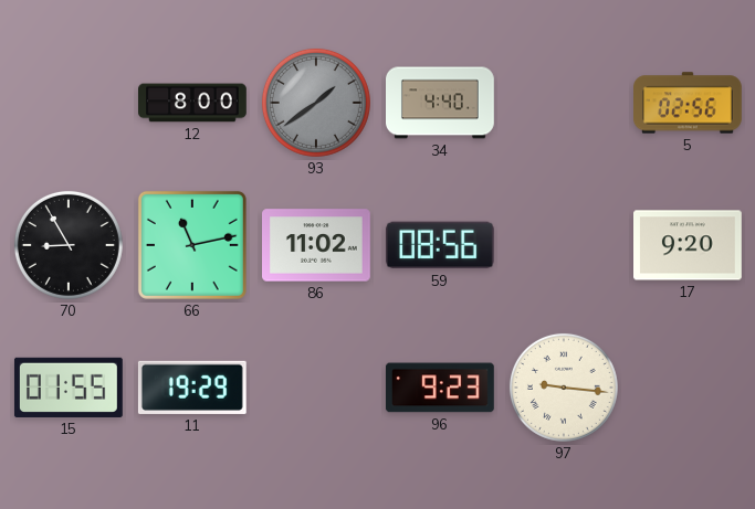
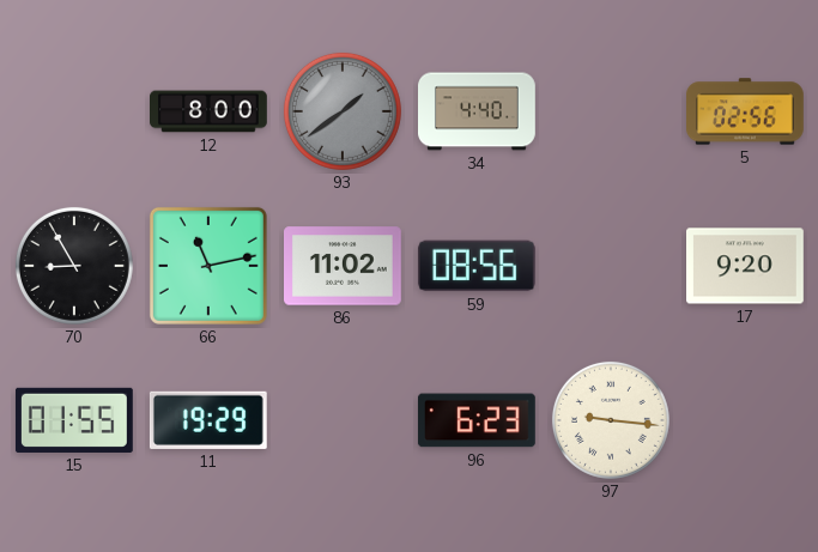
96: 9:23 -> 6:23 (477, 420)
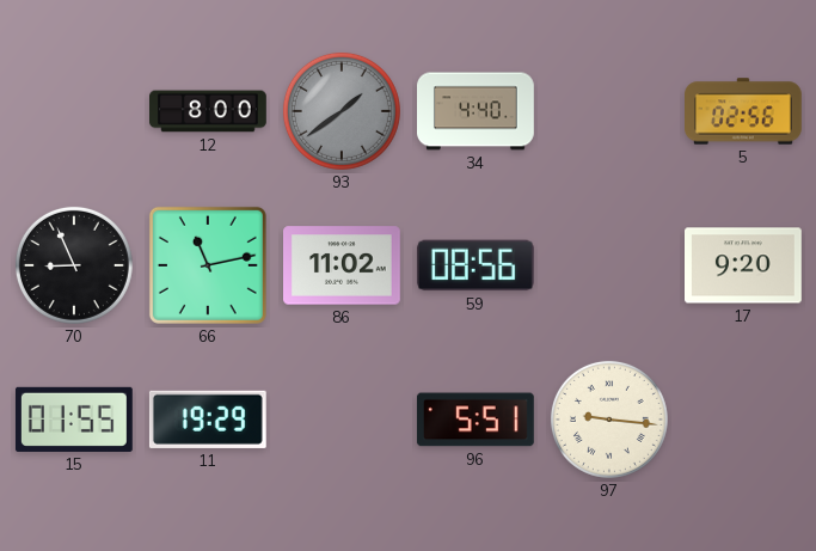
70: 8:55 -> 8:56 (74, 265)
96: 6:23 -> 5:51 (476, 420)
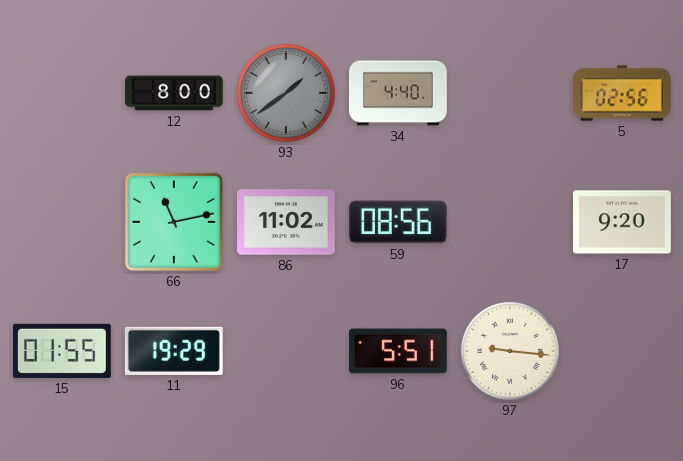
70: 8:56 -> none (74, 265)
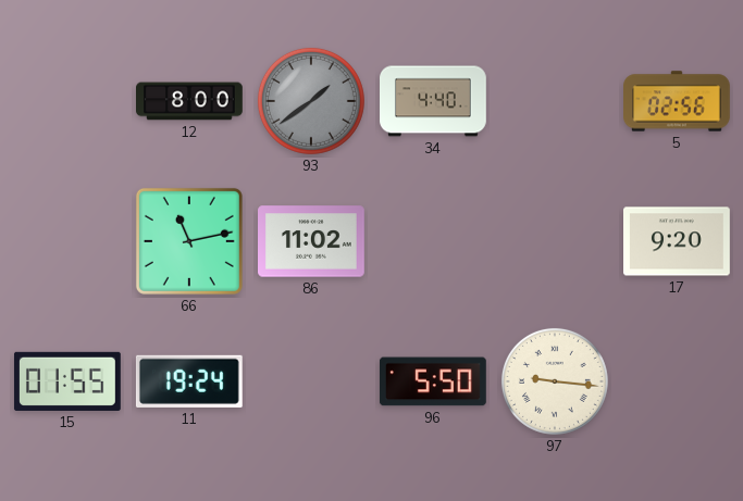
59: 08:56 -> none (398, 222)
11: 19:29 -> 19:24 (189, 381)
96: 5:51 -> 5:50 (433, 381)
